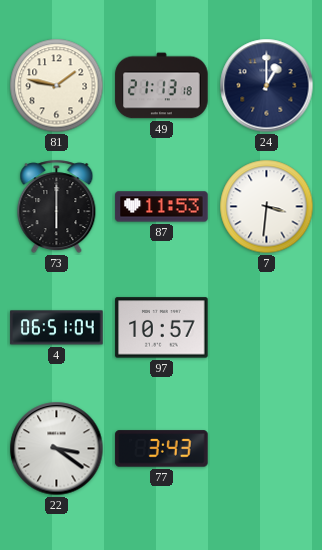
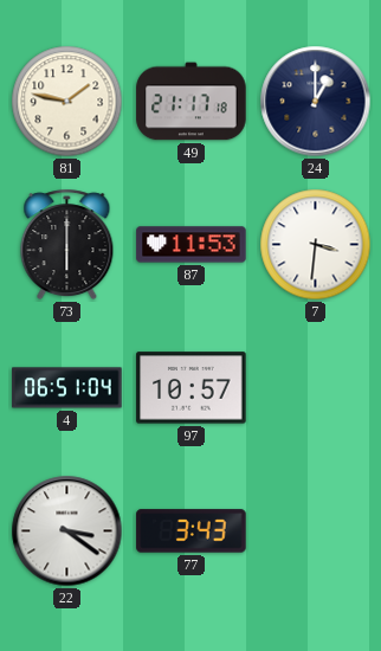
49: 21:13 -> 21:17 (192, 102)
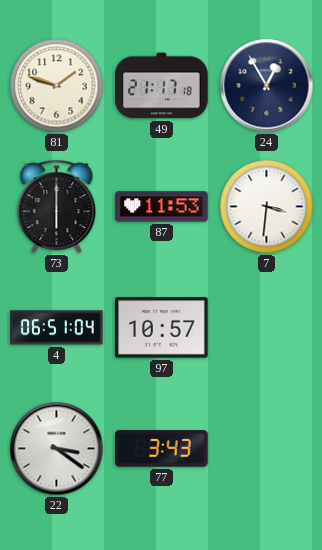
81: 1:47 -> 1:48 (57, 86)
24: 1:00 -> 12:55 (267, 86)
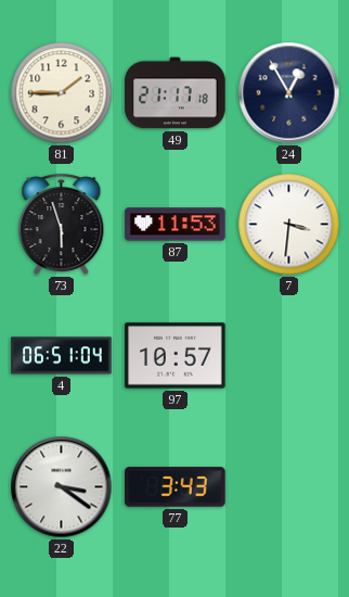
81: 1:48 -> 1:45 (62, 93)
73: 6:00 -> 5:57 (62, 225)
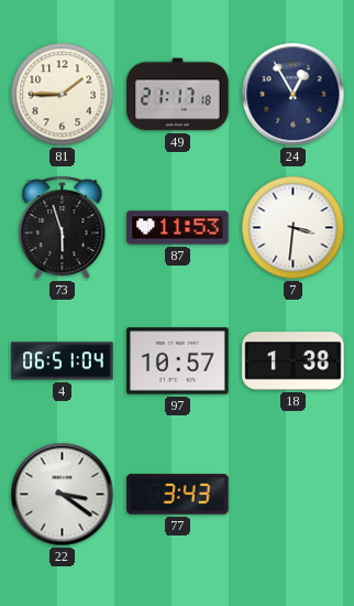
18: none -> 1:38 (294, 361)
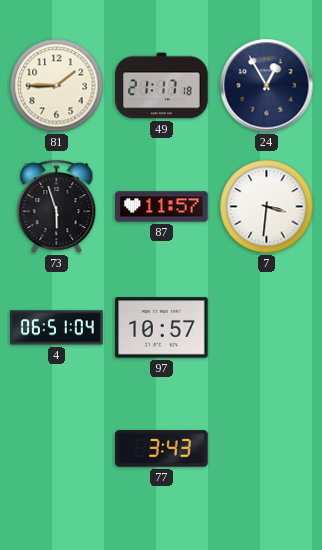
87: 11:53 -> 11:57 (162, 207)
18: 1:38 -> none (294, 361)
22: 3:21 -> none (63, 495)
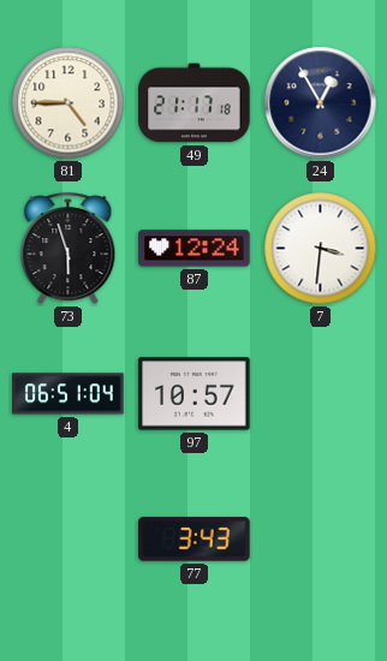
81: 1:45 -> 4:45 (69, 103)
87: 11:57 -> 12:24 (195, 249)
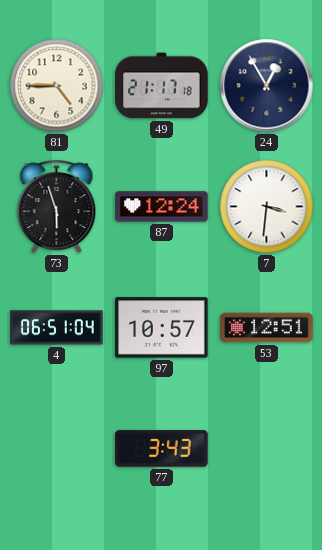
53: none -> 12:51 (267, 328)
